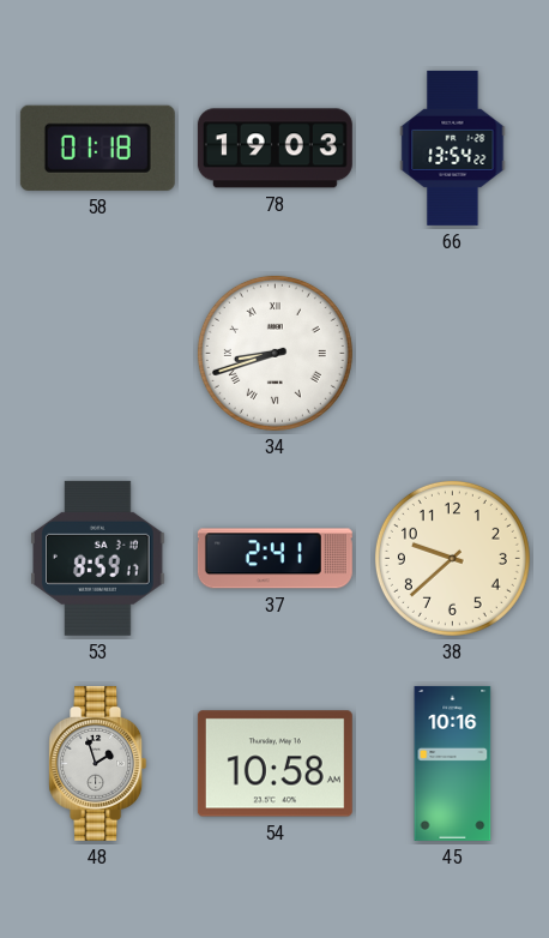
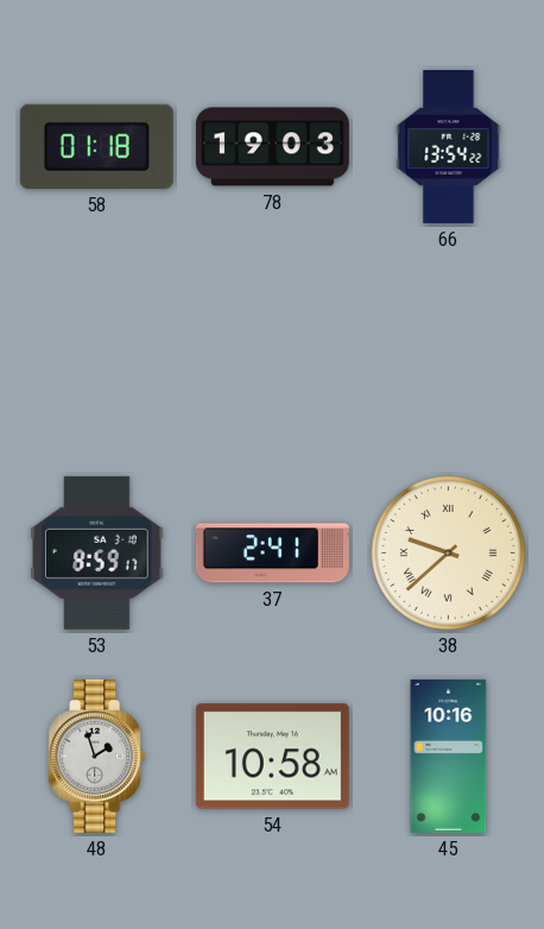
34: 8:42 -> none (274, 353)
38 numerals: Arabic -> Roman (448, 552)
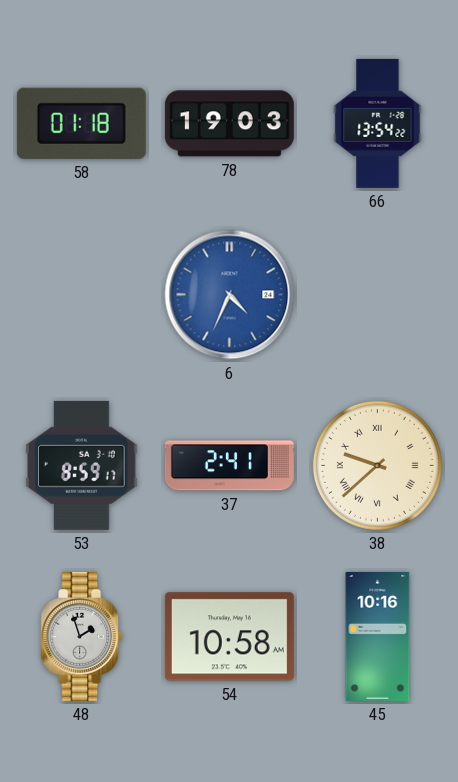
6: none -> 4:34 (230, 295)
